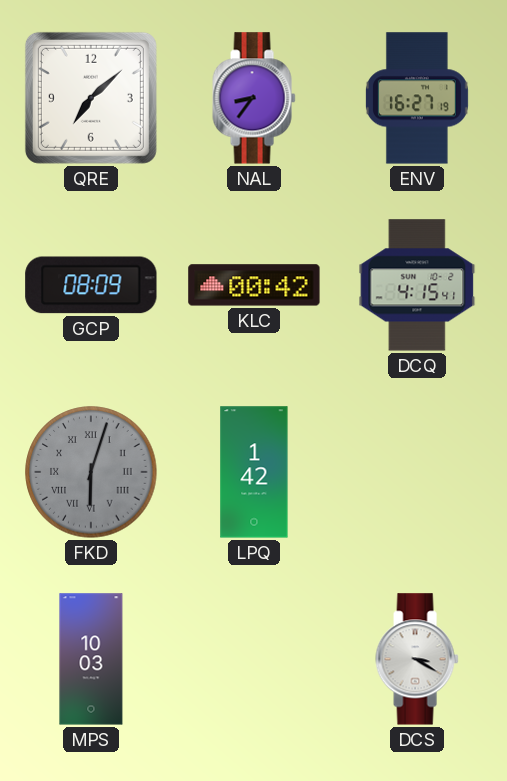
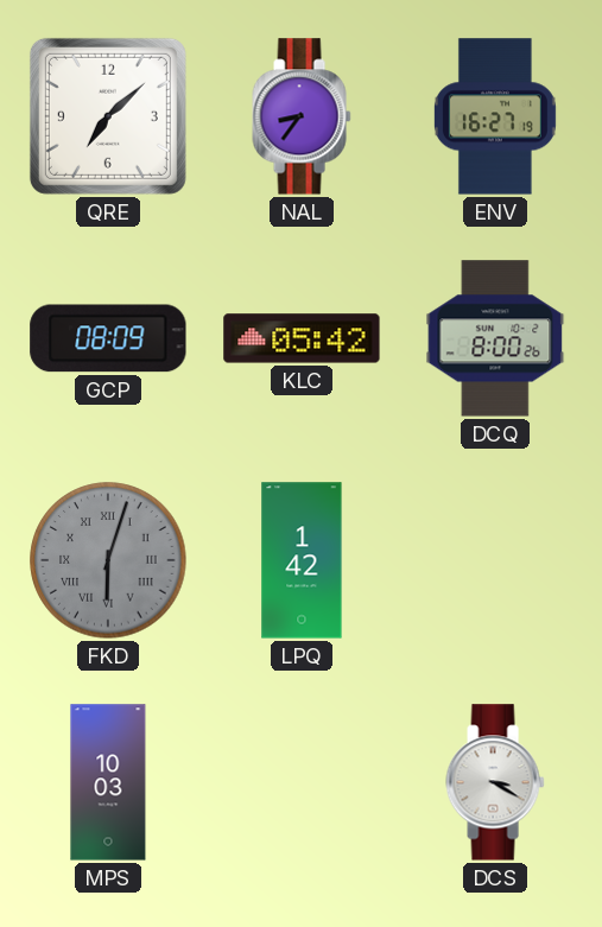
KLC: 00:42 -> 05:42 (302, 338)
DCQ: 4:15 -> 8:00 (495, 338)
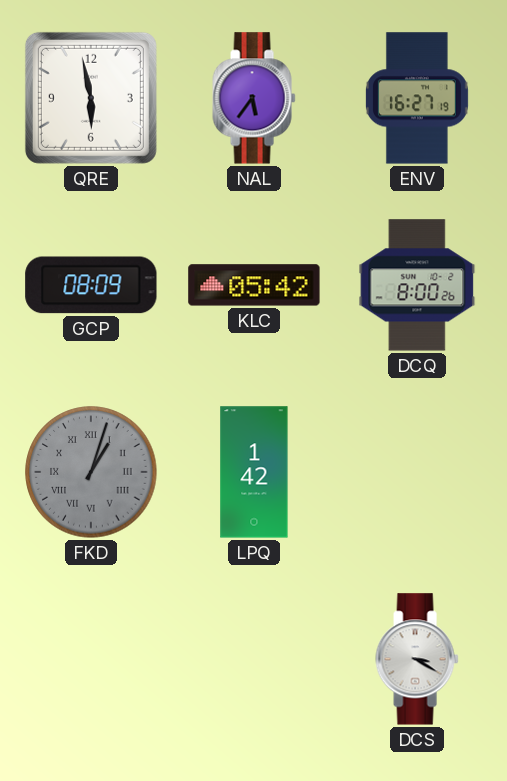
QRE: 7:08 -> 5:58 (91, 98)
NAL: 8:36 -> 5:36 (254, 98)
FKD: 6:03 -> 1:03 (91, 472)
MPS: 10:03 -> none (108, 782)
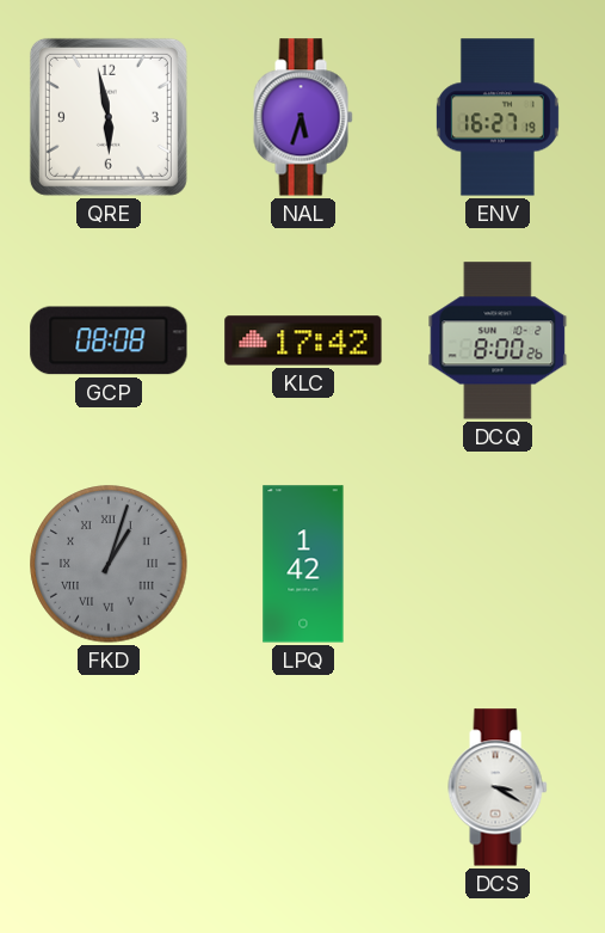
NAL: 5:36 -> 5:33 (303, 117)
GCP: 08:09 -> 08:08 (109, 340)
KLC: 05:42 -> 17:42 (303, 340)
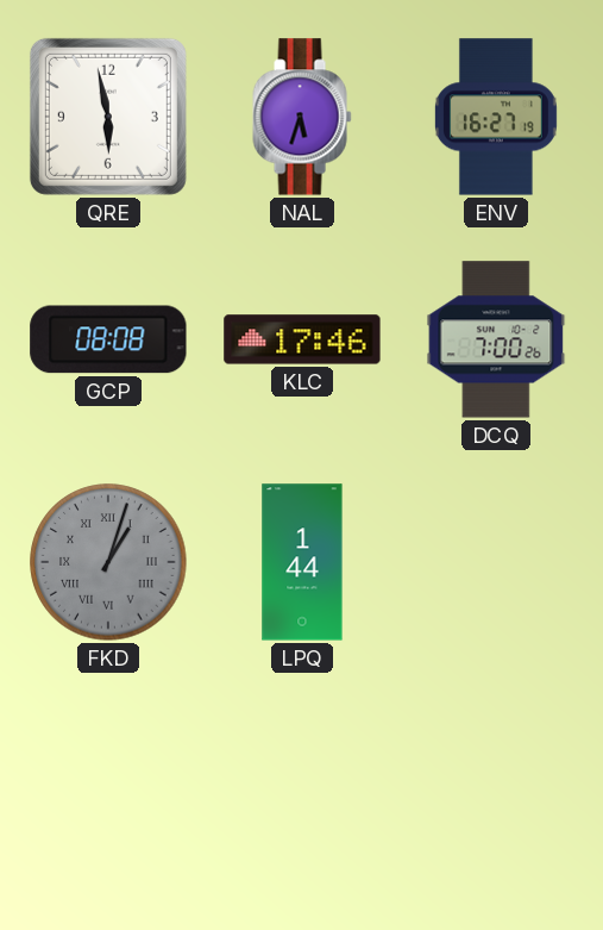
KLC: 17:42 -> 17:46 (302, 339)
DCQ: 8:00 -> 7:00 (496, 339)
LPQ: 1:42 -> 1:44 (302, 562)
DCS: 3:20 -> none (498, 787)
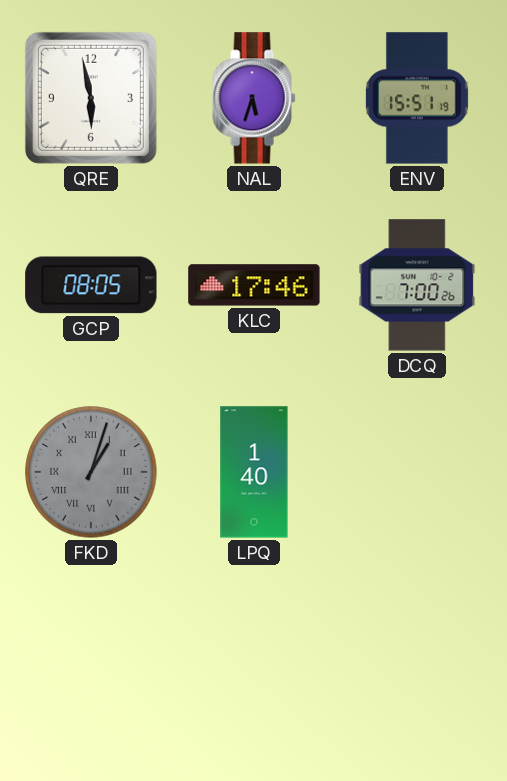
ENV: 16:27 -> 15:51 (417, 98)
GCP: 08:08 -> 08:05 (91, 285)
LPQ: 1:44 -> 1:40 (254, 472)
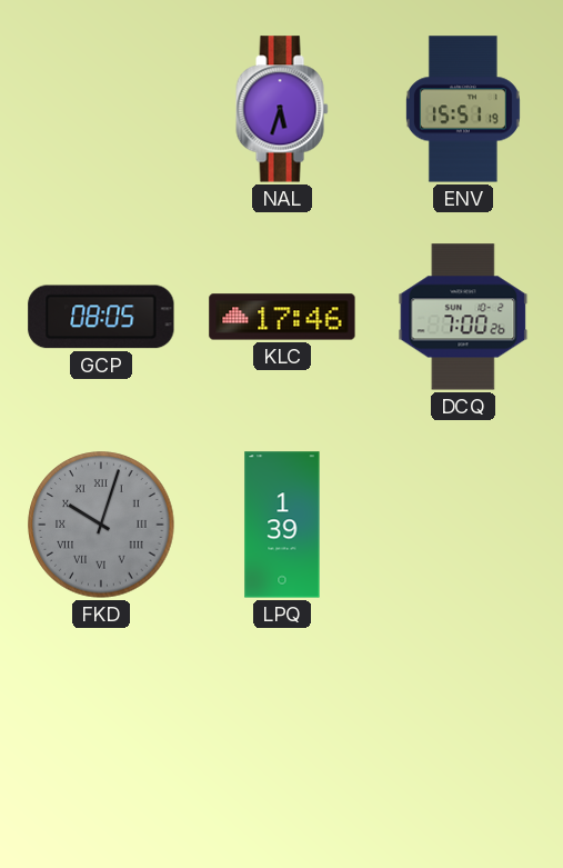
QRE: 5:58 -> none (91, 98)
FKD: 1:03 -> 10:03 (101, 525)
LPQ: 1:40 -> 1:39 (282, 525)
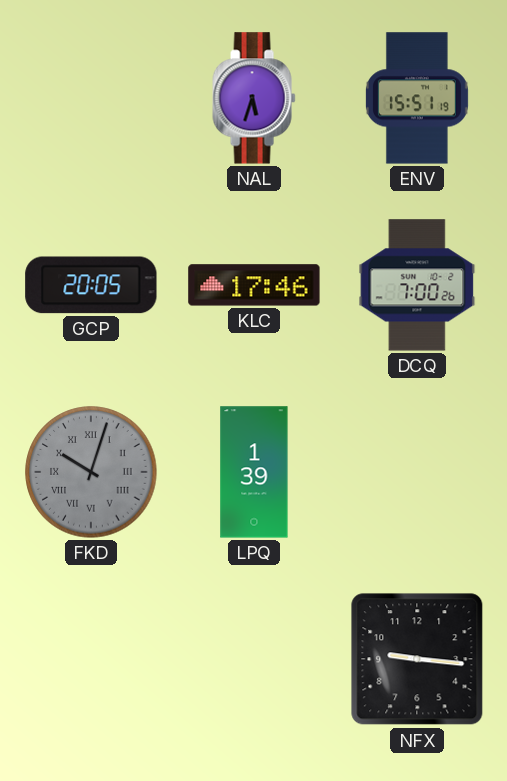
GCP: 08:05 -> 20:05 (91, 285)
NFX: none -> 9:16 (417, 659)
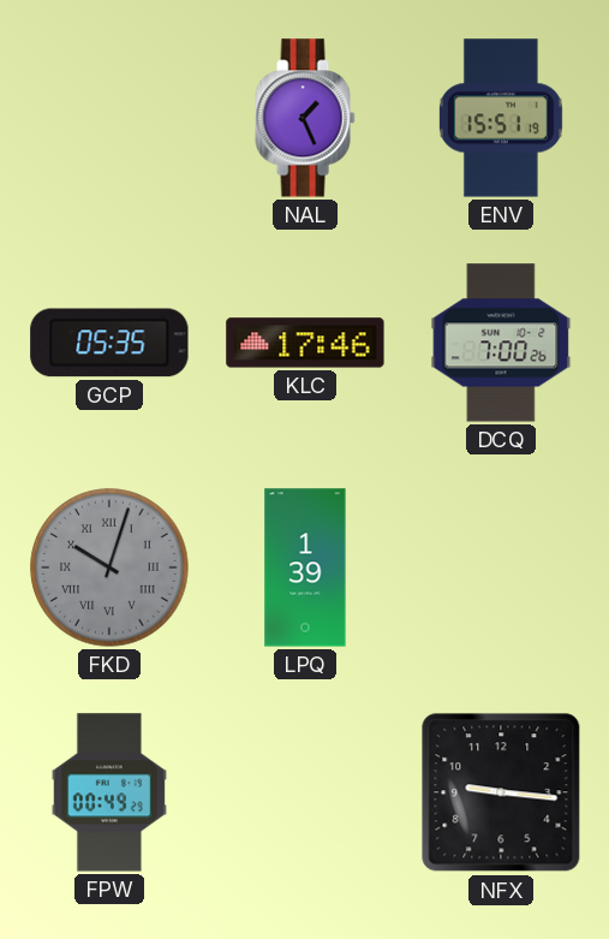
NAL: 5:33 -> 1:26 (305, 118)
GCP: 20:05 -> 05:35 (109, 343)
FPW: none -> 00:49 (109, 792)
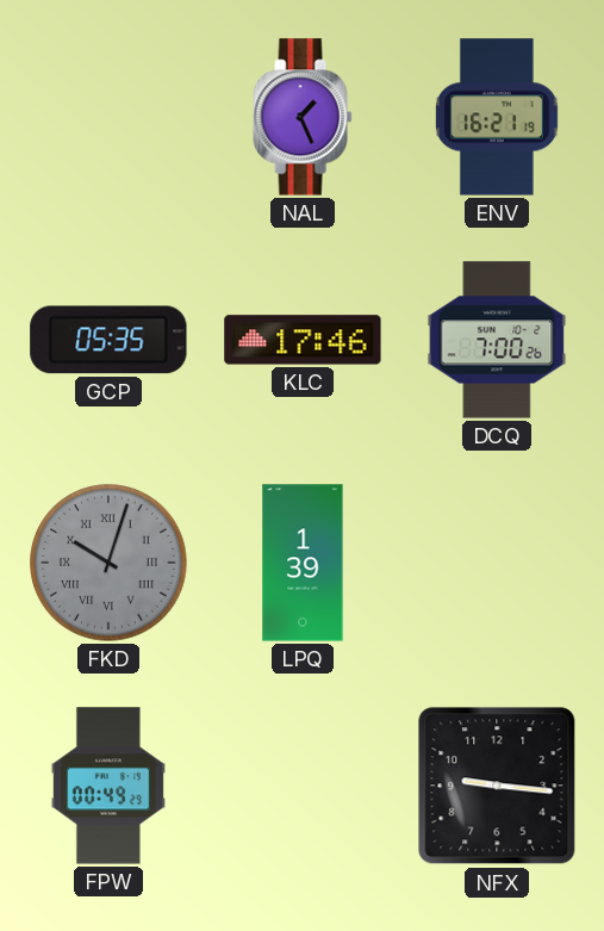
ENV: 15:51 -> 16:21 (497, 117)
